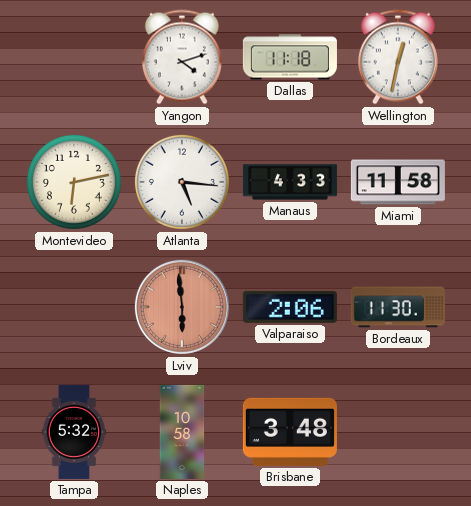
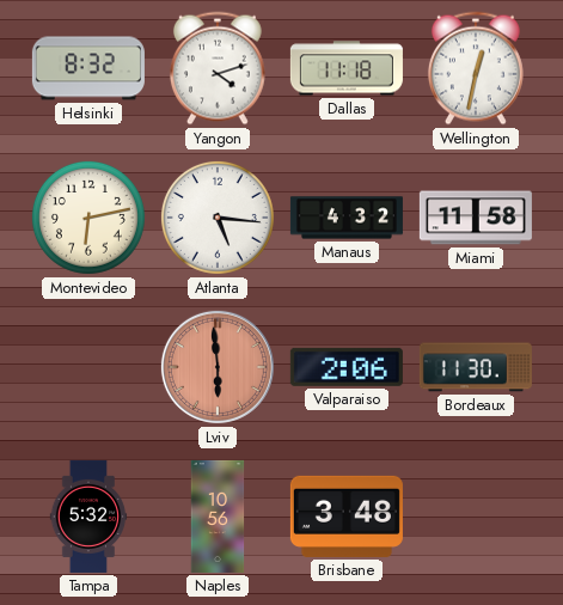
Helsinki: none -> 8:32 (88, 68)
Manaus: 4:33 -> 4:32 (347, 218)
Naples: 10:58 -> 10:56 (218, 517)
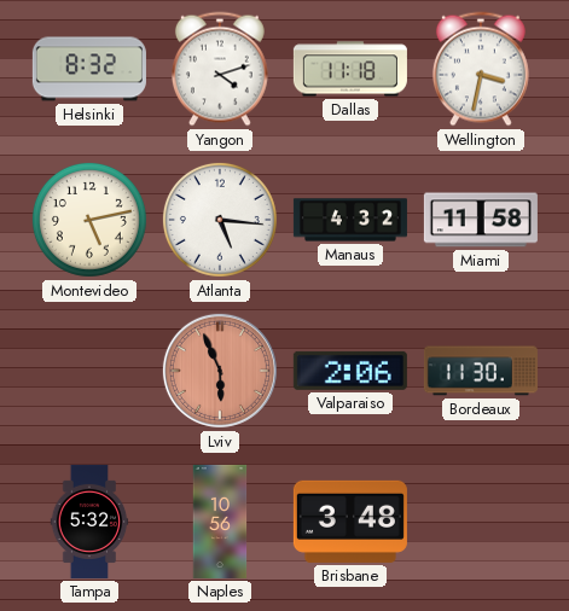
Wellington: 12:32 -> 3:32 (481, 69)
Montevideo: 6:13 -> 5:13 (89, 220)
Lviv: 5:59 -> 5:56 (220, 371)
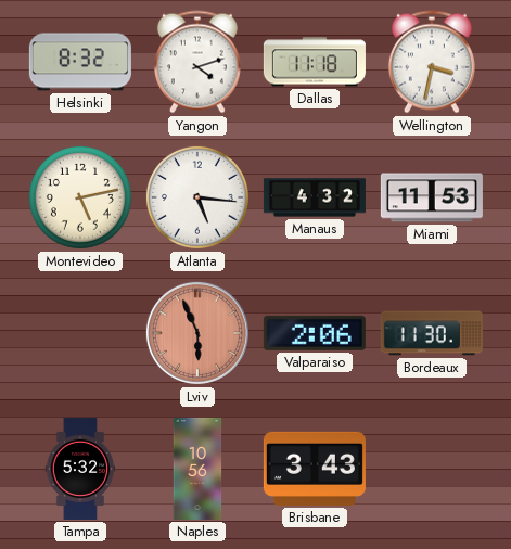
Miami: 11:58 -> 11:53 (432, 197)
Brisbane: 3:48 -> 3:43 (315, 469)
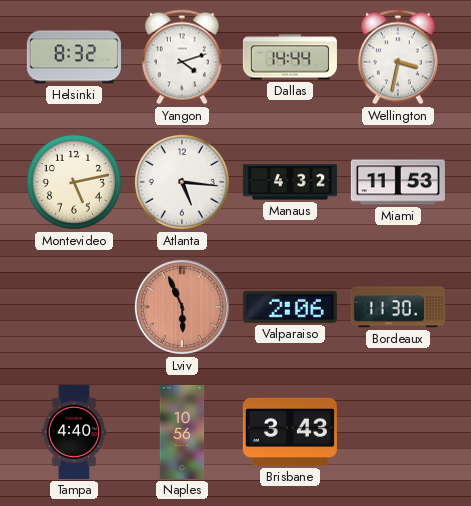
Dallas: 11:18 -> 14:44 (290, 57)
Tampa: 5:32 -> 4:40 (74, 432)
